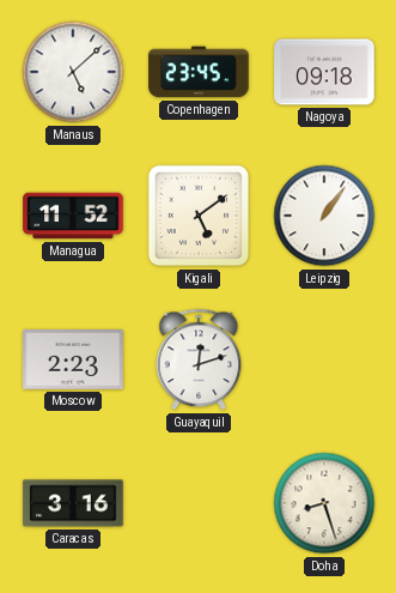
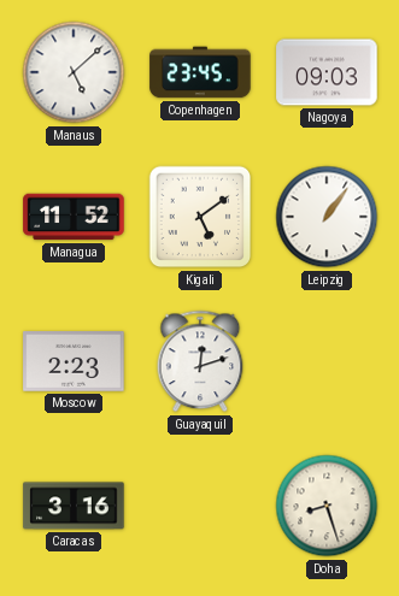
Nagoya: 09:18 -> 09:03 (327, 72)
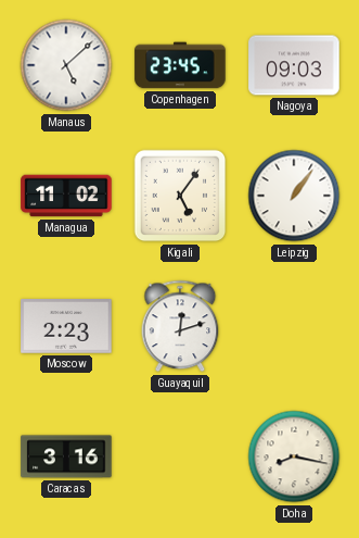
Managua: 11:52 -> 11:02 (66, 196)
Kigali: 5:09 -> 5:06 (180, 196)
Doha: 8:27 -> 8:17 (294, 456)
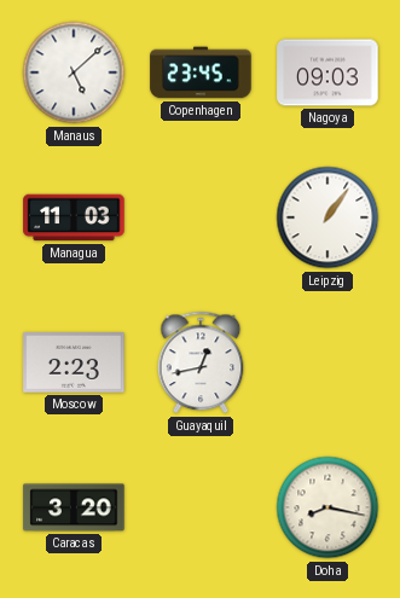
Managua: 11:02 -> 11:03 (74, 217)
Kigali: 5:06 -> none (180, 196)
Guayaquil: 12:12 -> 12:43 (201, 362)
Caracas: 3:16 -> 3:20 (74, 507)
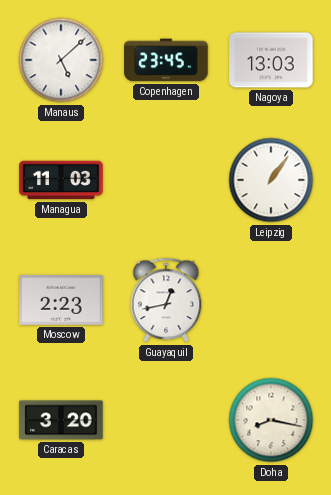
Nagoya: 09:03 -> 13:03 (271, 60)
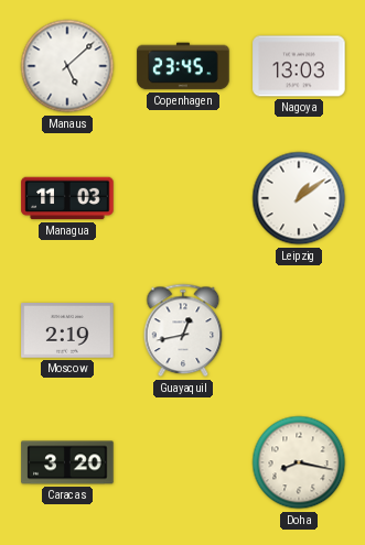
Leipzig: 1:06 -> 1:09 (299, 198)
Moscow: 2:23 -> 2:19 (67, 331)
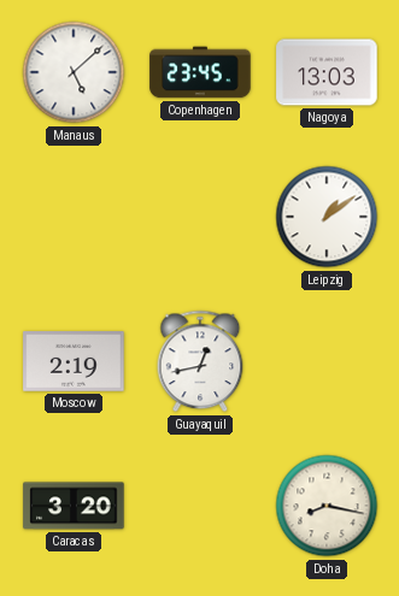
Managua: 11:03 -> none (67, 198)
